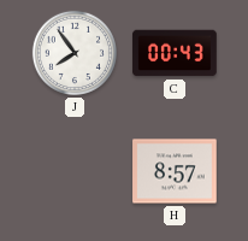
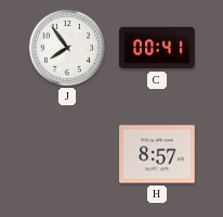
C: 00:43 -> 00:41 (157, 48)
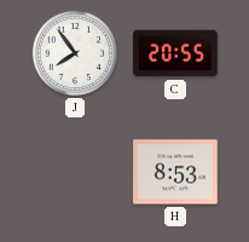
C: 00:41 -> 20:55 (175, 53)
H: 8:57 -> 8:53 (175, 172)
